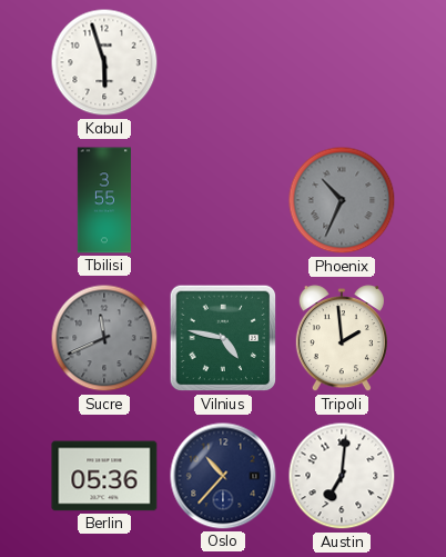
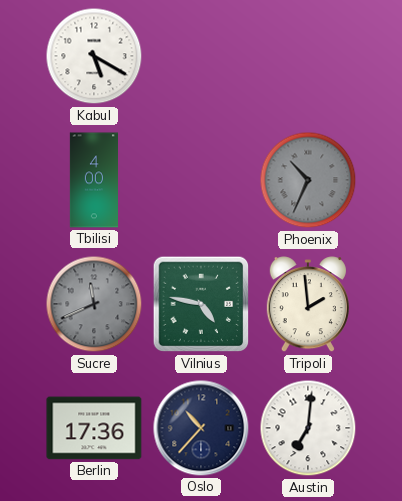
Kabul: 5:57 -> 5:20 (94, 56)
Tbilisi: 3:55 -> 4:00 (93, 180)
Berlin: 05:36 -> 17:36 (94, 428)
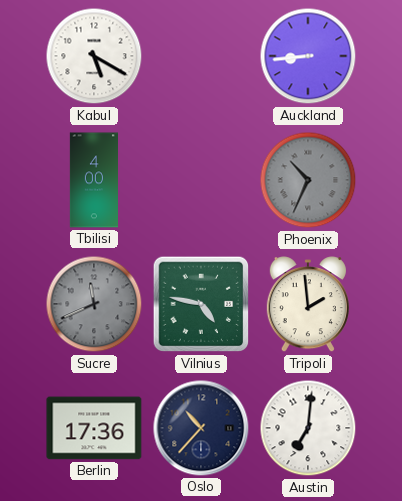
Auckland: none -> 8:44 (308, 56)
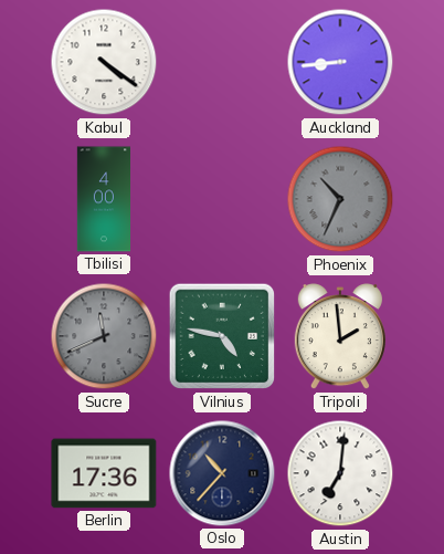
Kabul: 5:20 -> 4:21 (104, 62)
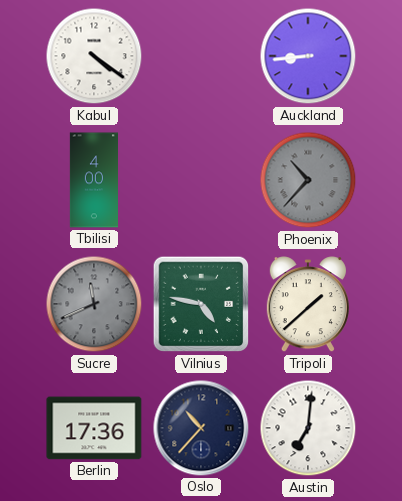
Phoenix: 10:34 -> 10:37 (308, 180)
Tripoli: 1:59 -> 1:38 (308, 305)
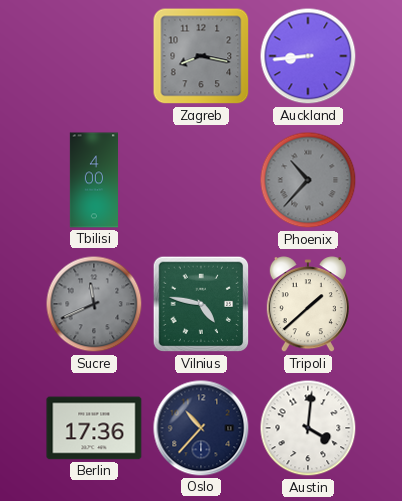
Kabul: 4:21 -> none (94, 56)
Zagreb: none -> 8:17 (201, 56)
Austin: 7:01 -> 4:01 (308, 428)
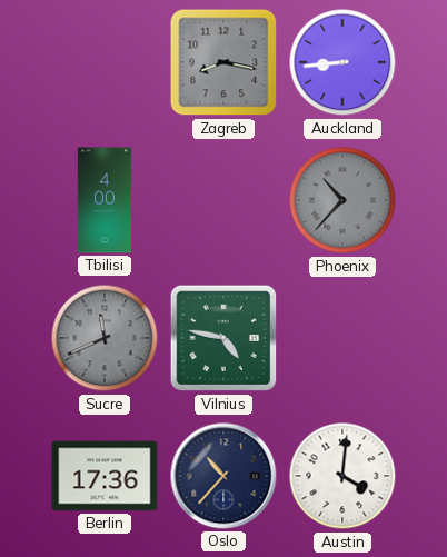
Tripoli: 1:38 -> none (308, 305)
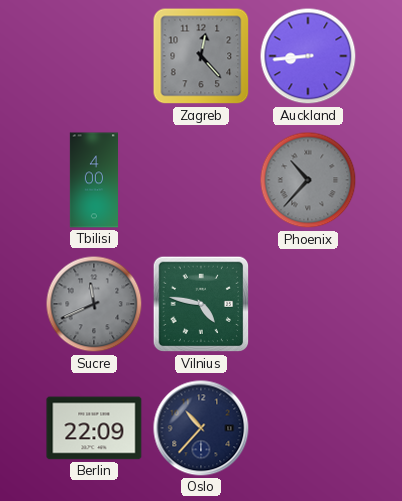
Zagreb: 8:17 -> 12:23 (201, 56)
Berlin: 17:36 -> 22:09 (94, 428)
Austin: 4:01 -> none (342, 476)
